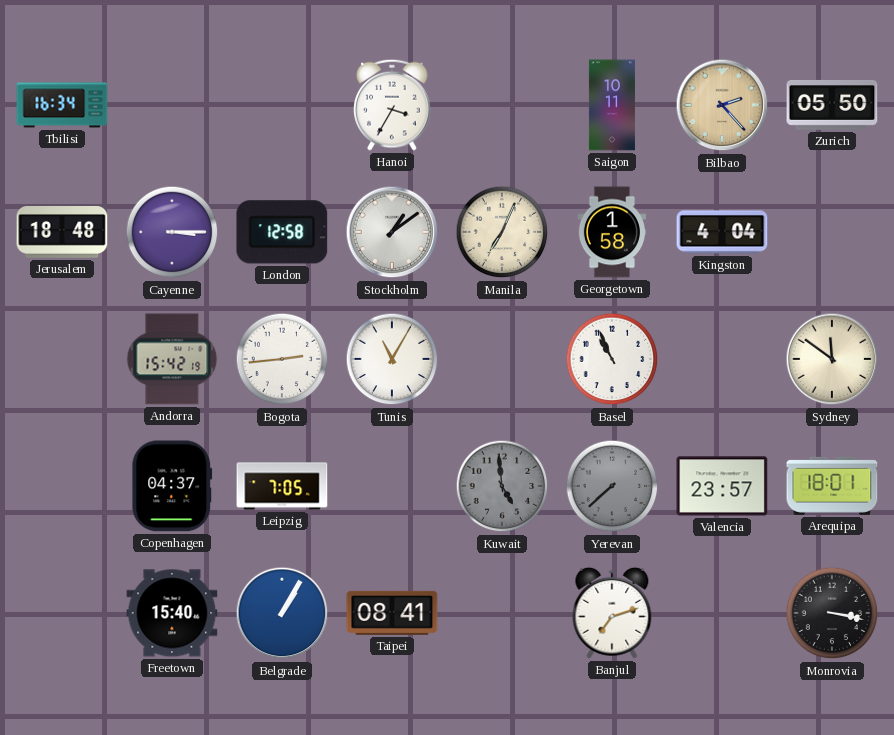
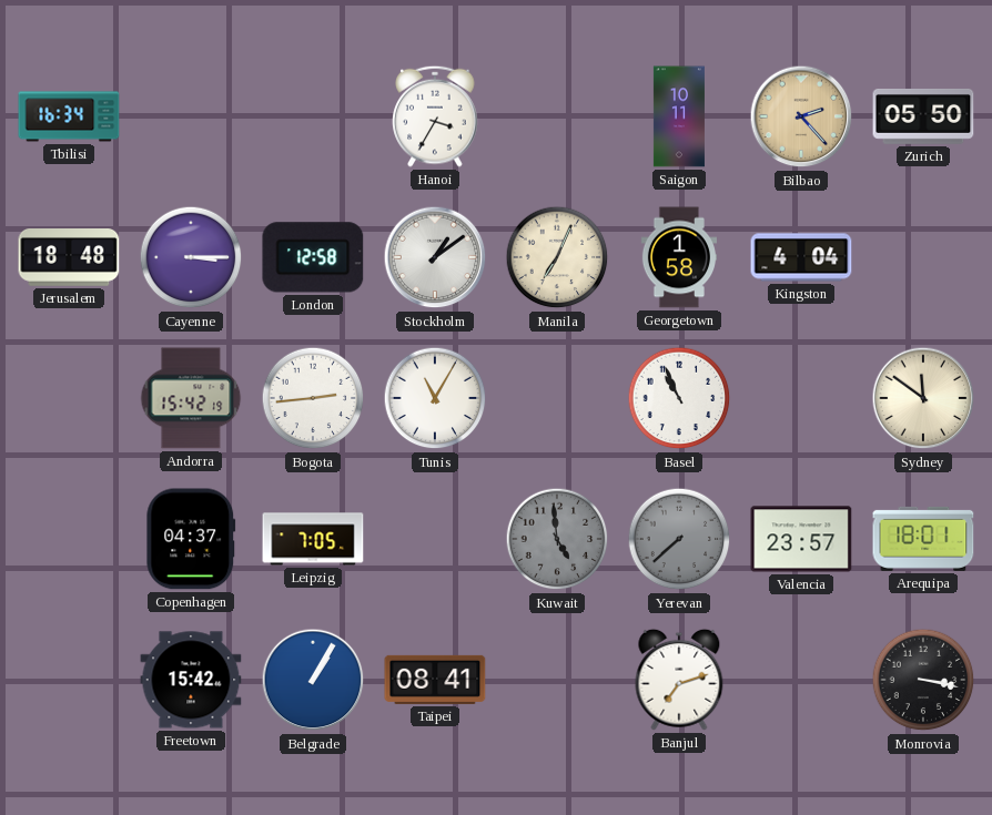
Freetown: 15:40 -> 15:42 (191, 680)
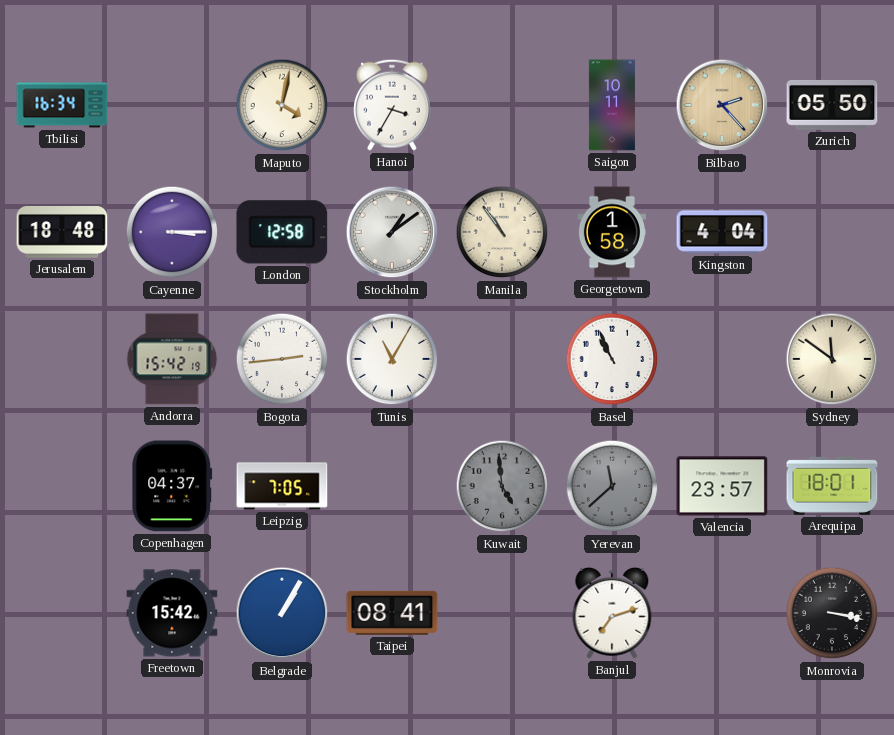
Maputo: none -> 4:02 (282, 105)
Manila: 7:04 -> 10:54 (502, 232)
Yerevan: 7:38 -> 11:38 (612, 486)
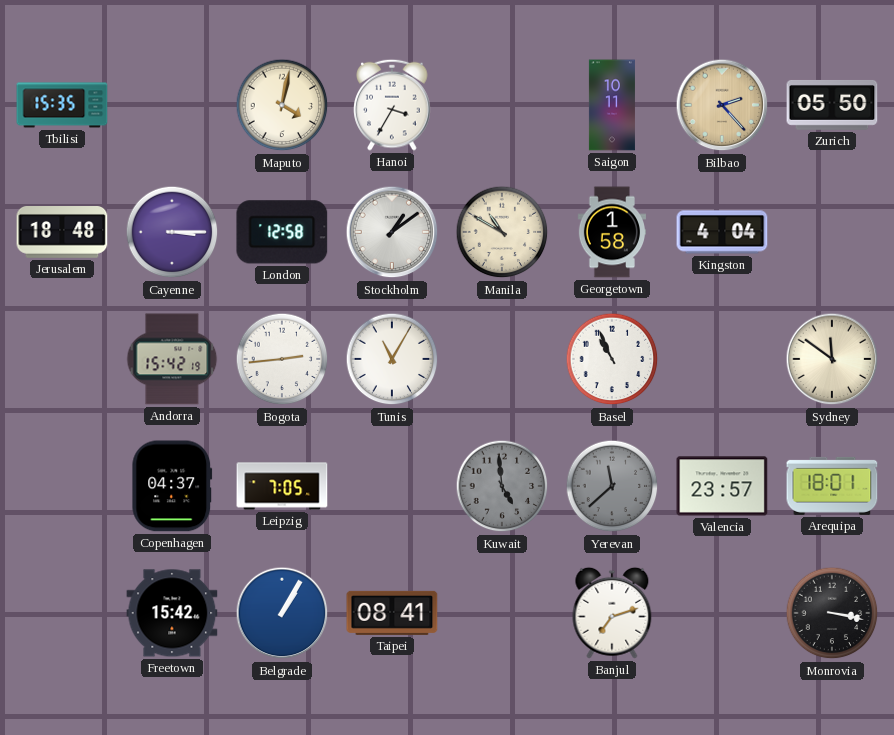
Tbilisi: 16:34 -> 15:35 (62, 105)
Manila: 10:54 -> 10:50 (502, 232)
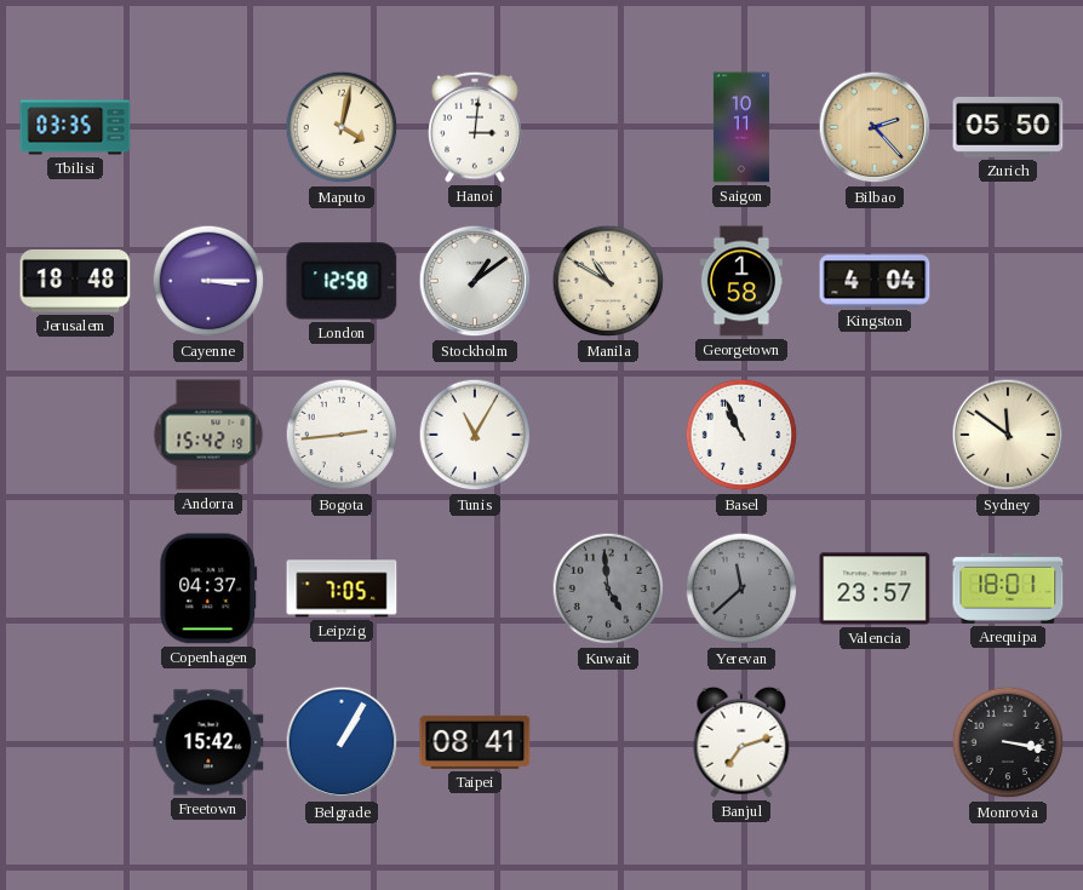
Tbilisi: 15:35 -> 03:35 (75, 127)
Hanoi: 3:35 -> 3:01 (475, 127)
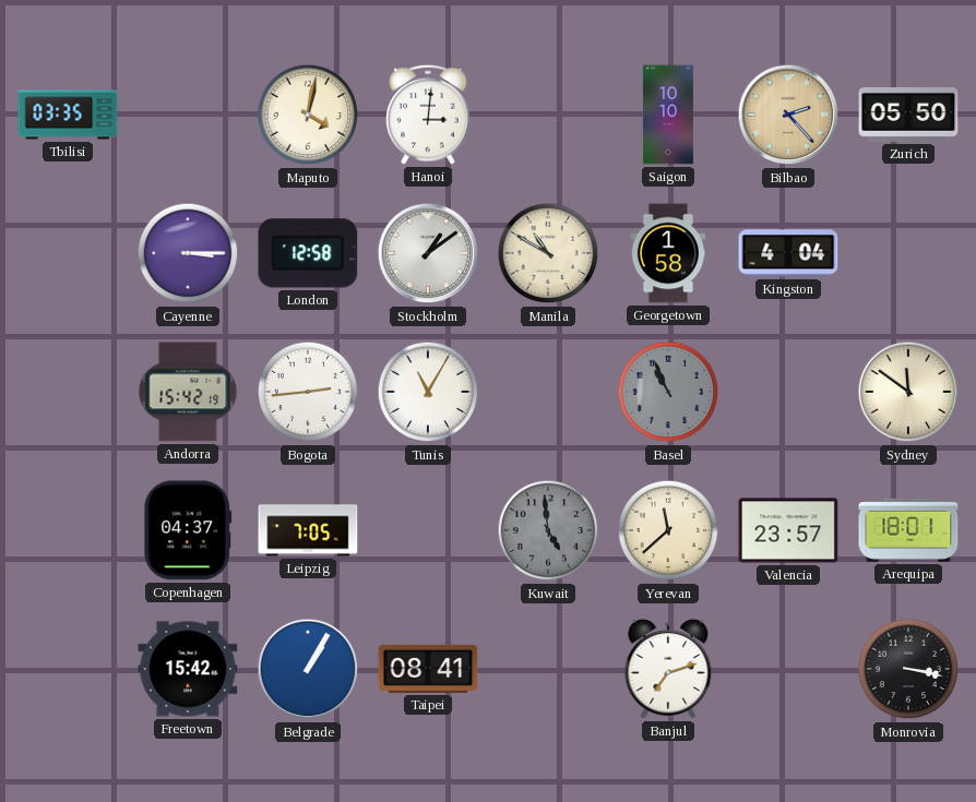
Saigon: 10:11 -> 10:10 (668, 115)
Jerusalem: 18:48 -> none (75, 281)
Basel dial: white -> grey (668, 392)
Yerevan dial: grey -> cream (668, 530)
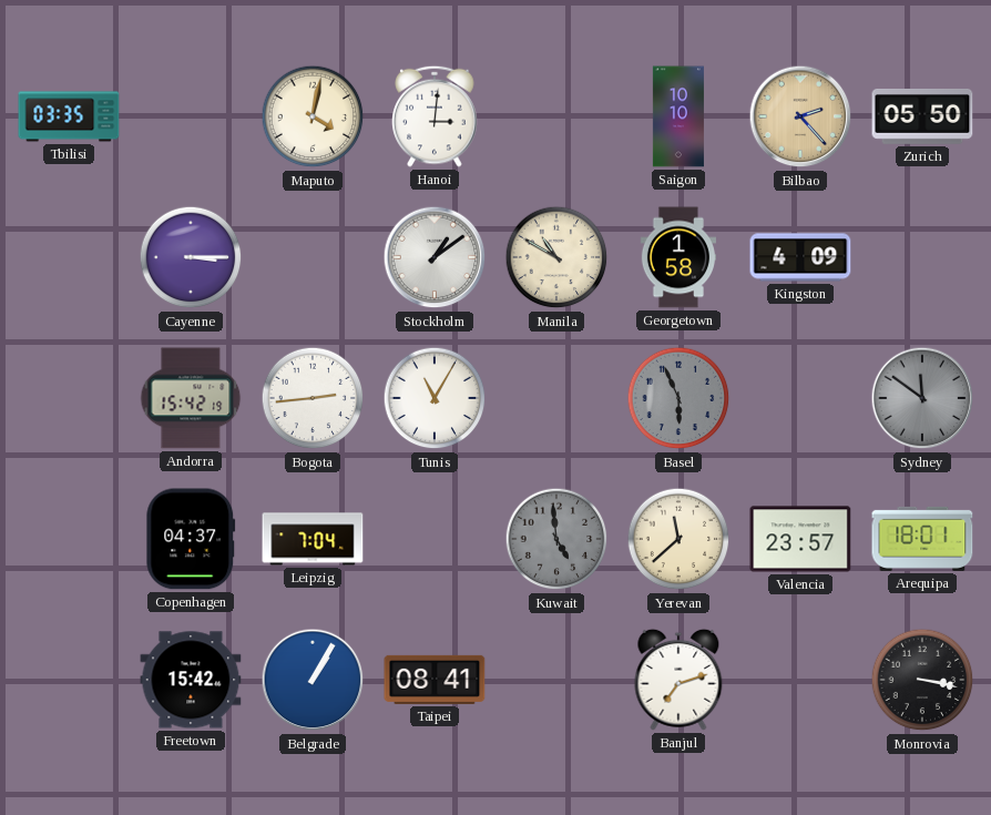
London: 12:58 -> none (308, 253)
Kingston: 4:04 -> 4:09 (800, 257)
Basel: 10:56 -> 5:56 (678, 398)
Sydney dial: cream -> grey (922, 398)
Leipzig: 7:05 -> 7:04 (313, 539)
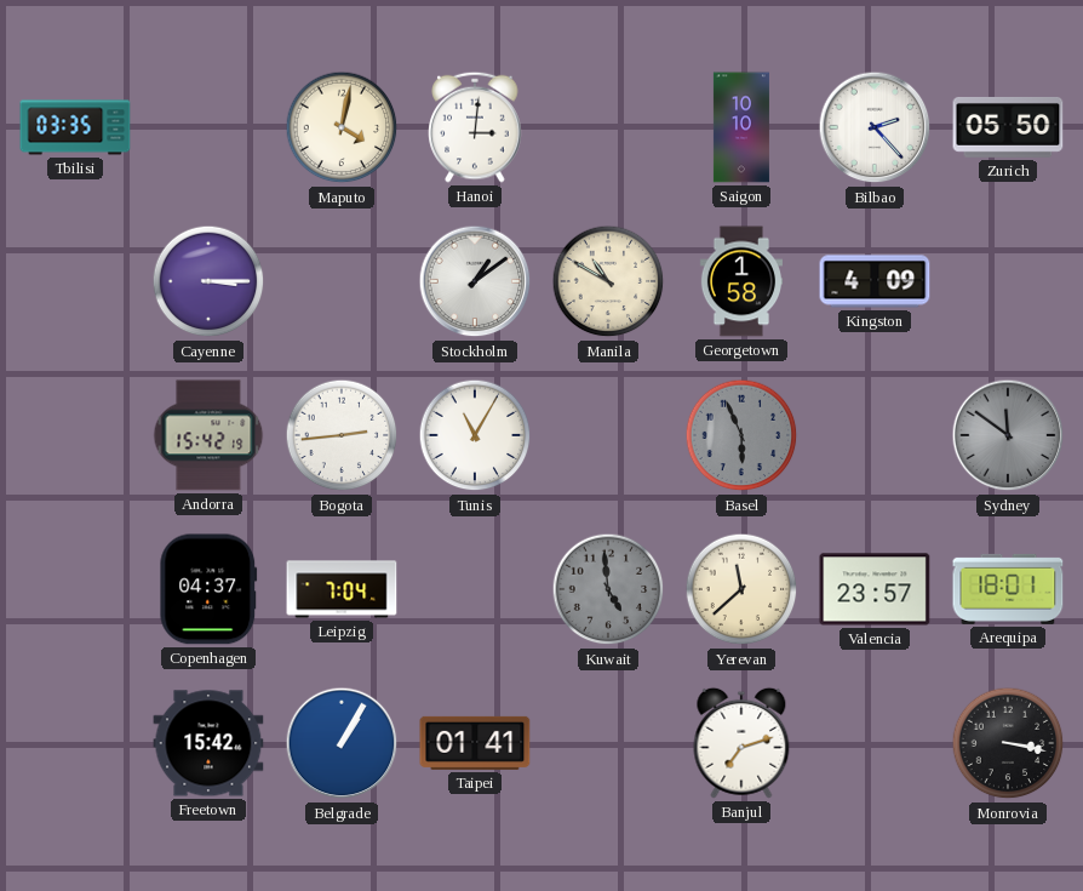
Bilbao dial: champagne -> white (875, 127)
Taipei: 08:41 -> 01:41 (475, 743)
